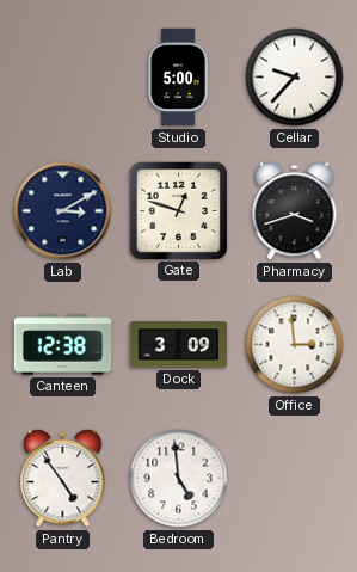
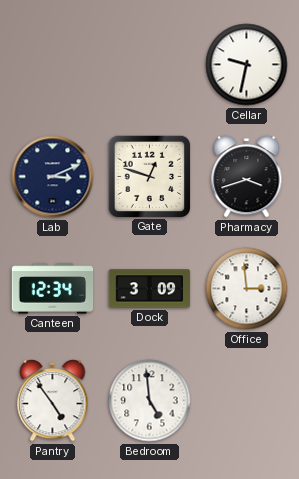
Studio: 5:00 -> none (178, 78)
Cellar: 9:37 -> 9:32 (247, 65)
Lab: 3:10 -> 3:11 (53, 177)
Canteen: 12:38 -> 12:34 (53, 289)
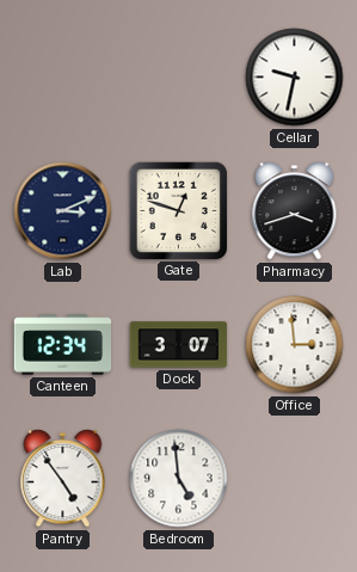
Dock: 3:09 -> 3:07 (179, 345)
